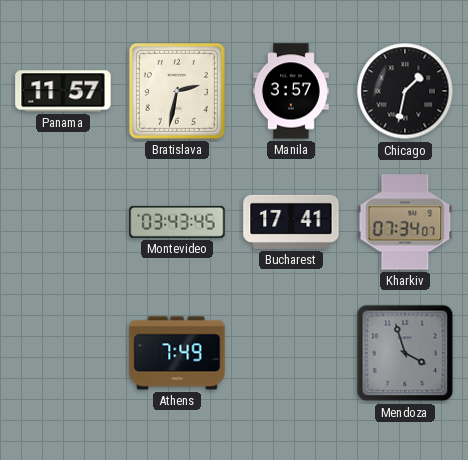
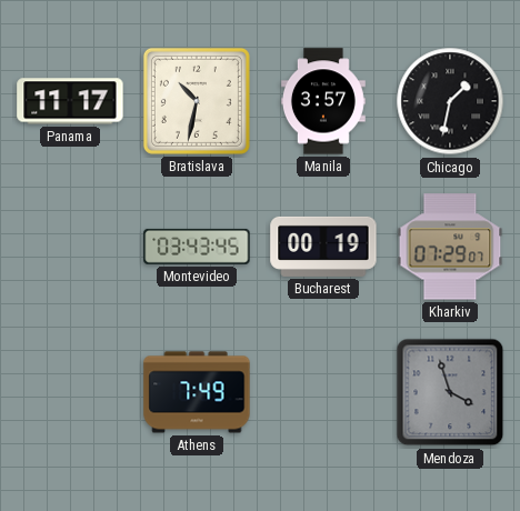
Panama: 11:57 -> 11:17 (70, 101)
Bratislava: 2:32 -> 10:32 (197, 101)
Bucharest: 17:41 -> 00:19 (323, 247)
Kharkiv: 07:34 -> 07:29 (450, 247)
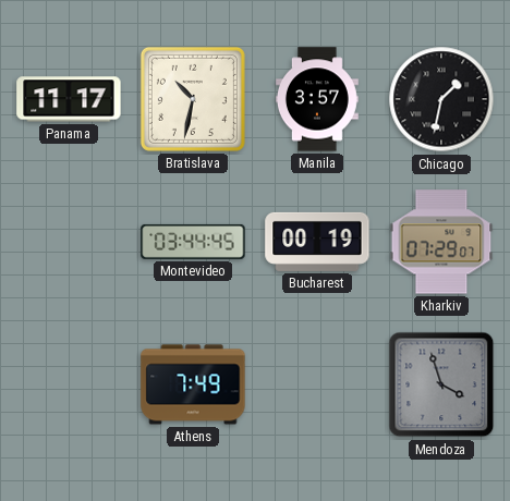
Montevideo: 03:43 -> 03:44 (193, 242)
